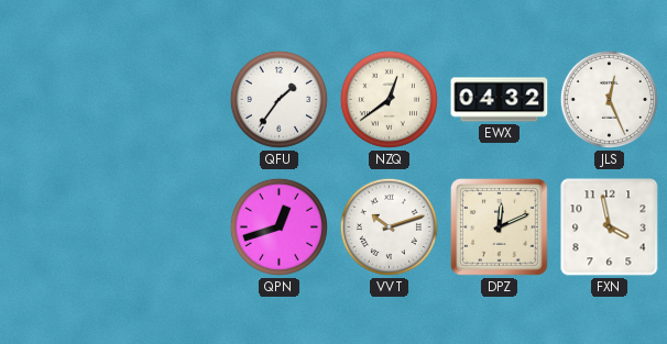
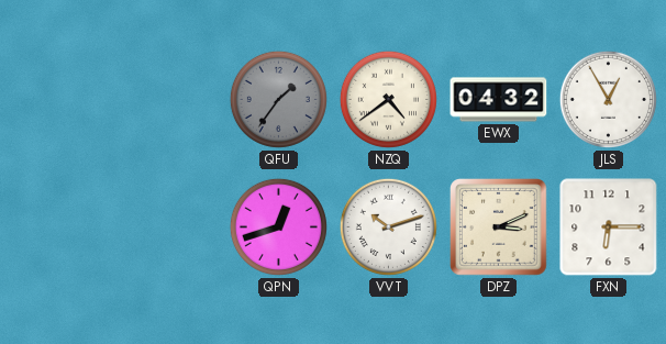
QFU dial: white -> grey (278, 99)
NZQ: 12:39 -> 4:39 (388, 99)
JLS: 12:26 -> 12:55 (608, 99)
DPZ: 12:11 -> 3:11 (499, 228)
FXN: 3:58 -> 6:15 (609, 228)
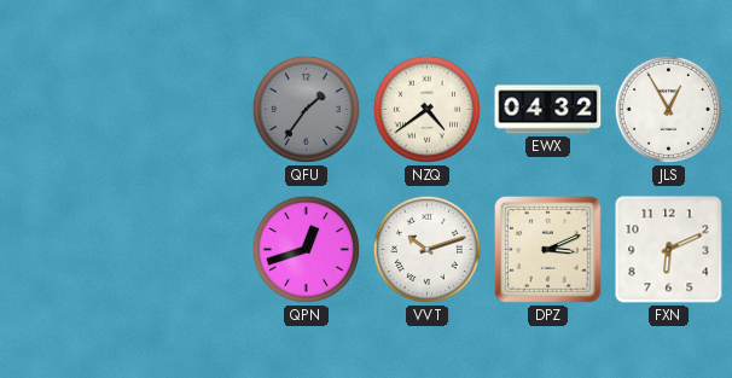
FXN: 6:15 -> 6:11 (669, 250)
